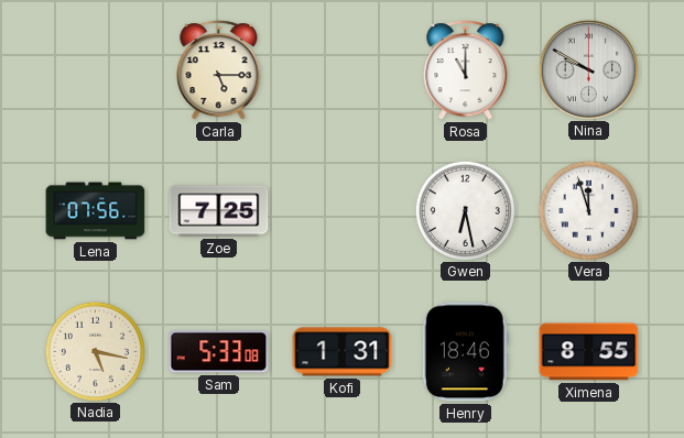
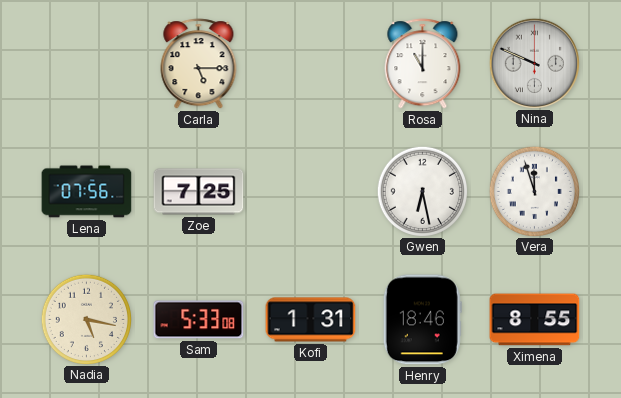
Nina: 9:50 -> 9:49 (534, 63)
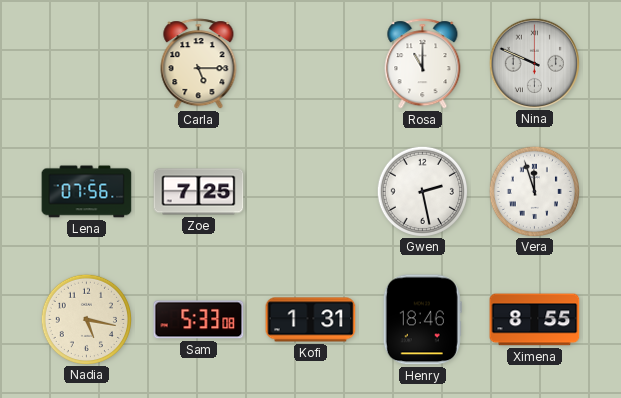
Gwen: 6:28 -> 2:28 (422, 191)
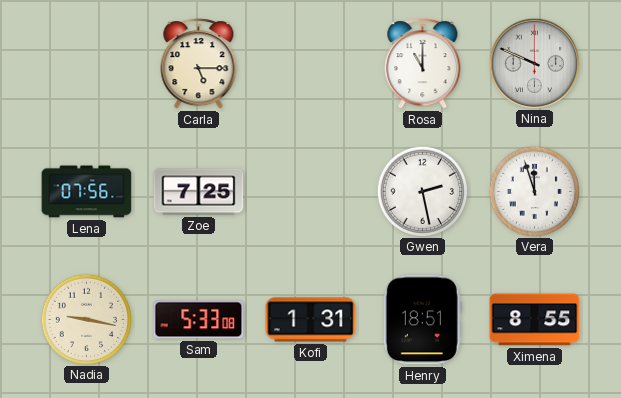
Nadia: 5:17 -> 9:17 (86, 319)
Henry: 18:46 -> 18:51 (422, 320)
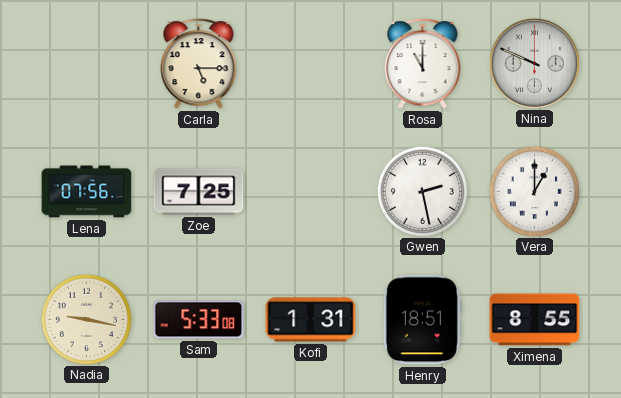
Vera: 11:57 -> 1:00 (534, 191)
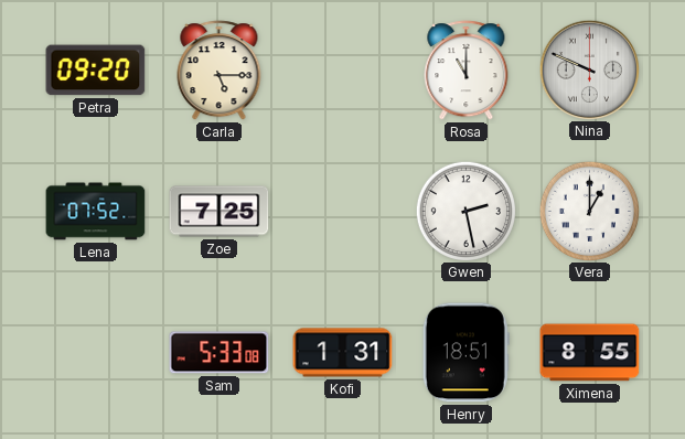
Petra: none -> 09:20 (96, 71)
Lena: 07:56 -> 07:52 (96, 212)
Nadia: 9:17 -> none (86, 319)
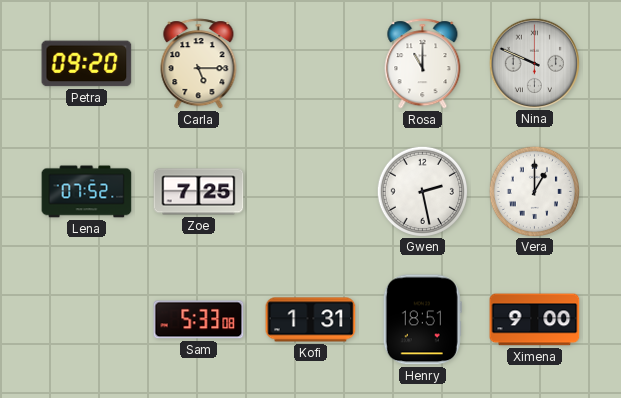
Ximena: 8:55 -> 9:00 (535, 320)
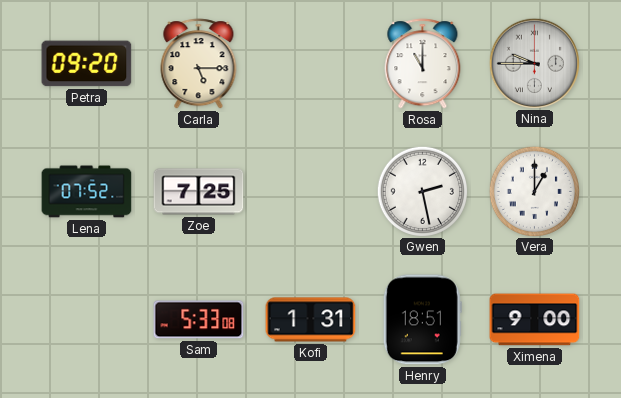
Nina: 9:49 -> 9:45 (534, 63)
